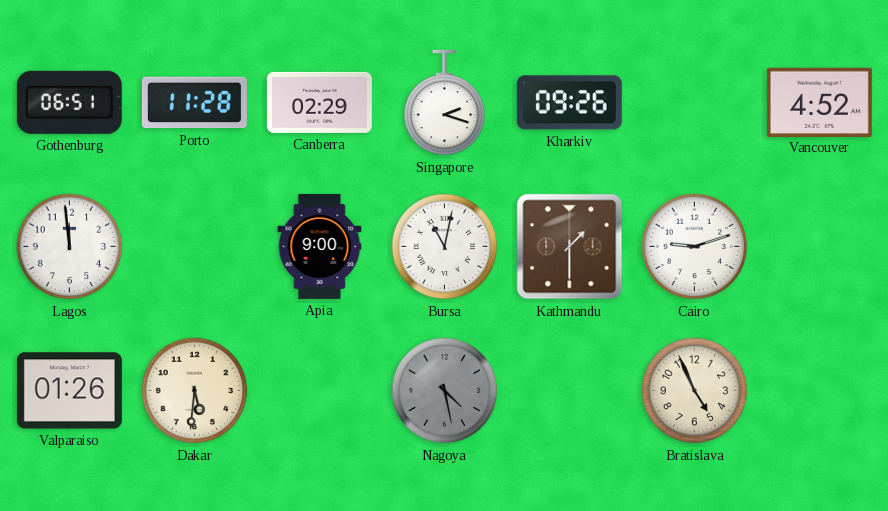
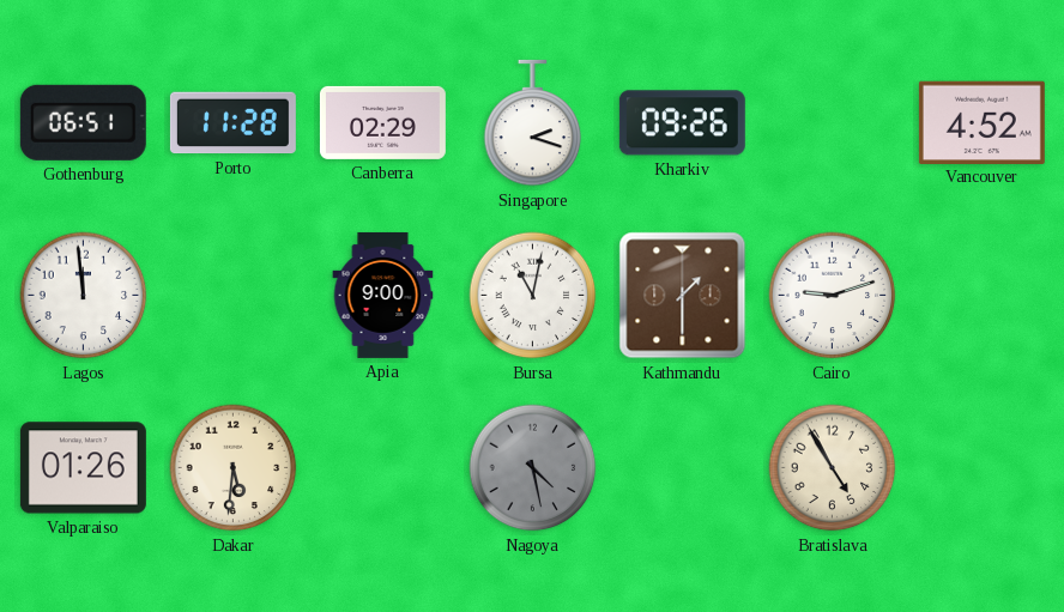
Bratislava: 4:56 -> 4:55 (833, 468)
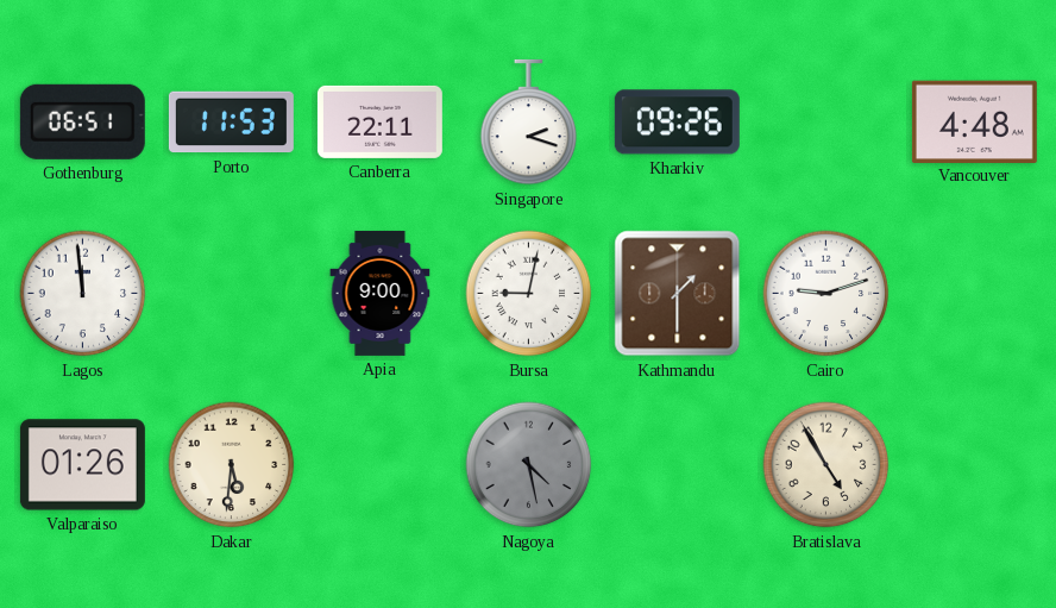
Porto: 11:28 -> 11:53 (231, 123)
Canberra: 02:29 -> 22:11 (379, 121)
Vancouver: 4:52 -> 4:48 (974, 121)
Bursa: 11:02 -> 9:02 (529, 294)
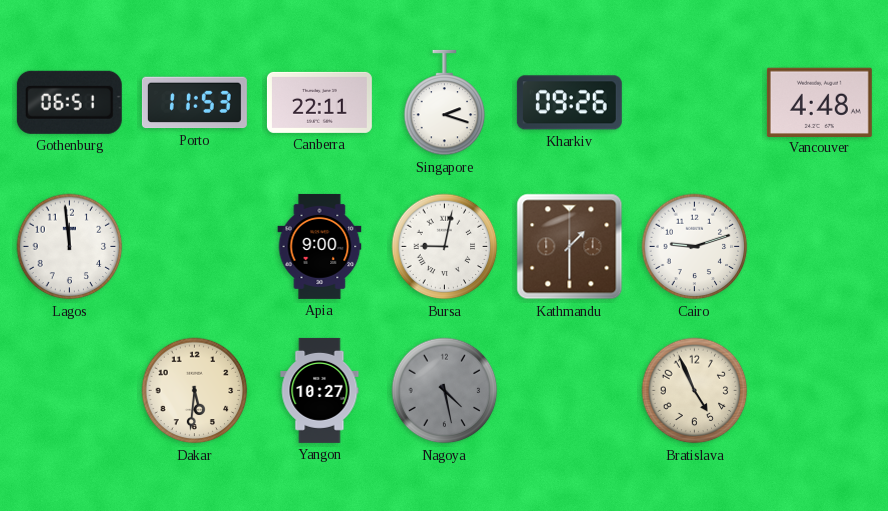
Valparaiso: 01:26 -> none (82, 465)
Yangon: none -> 10:27 (320, 390)
Bratislava: 4:55 -> 4:56 (695, 391)
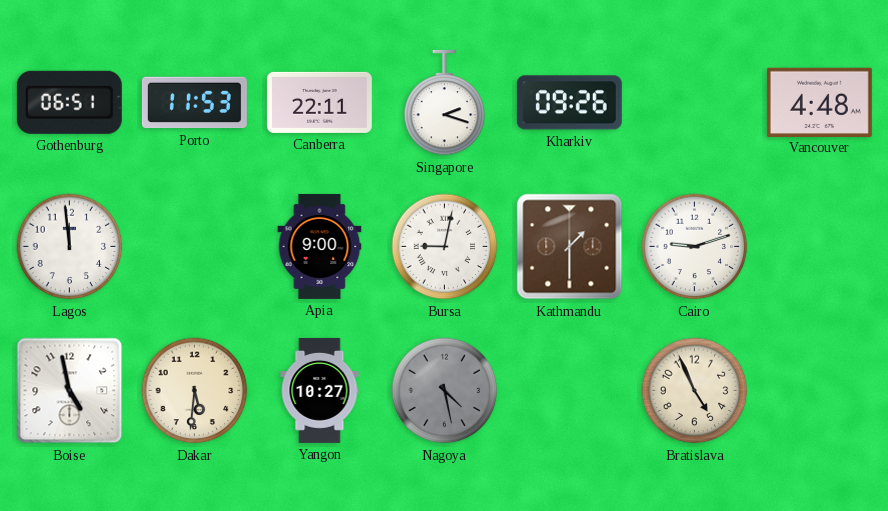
Boise: none -> 4:58 (70, 391)
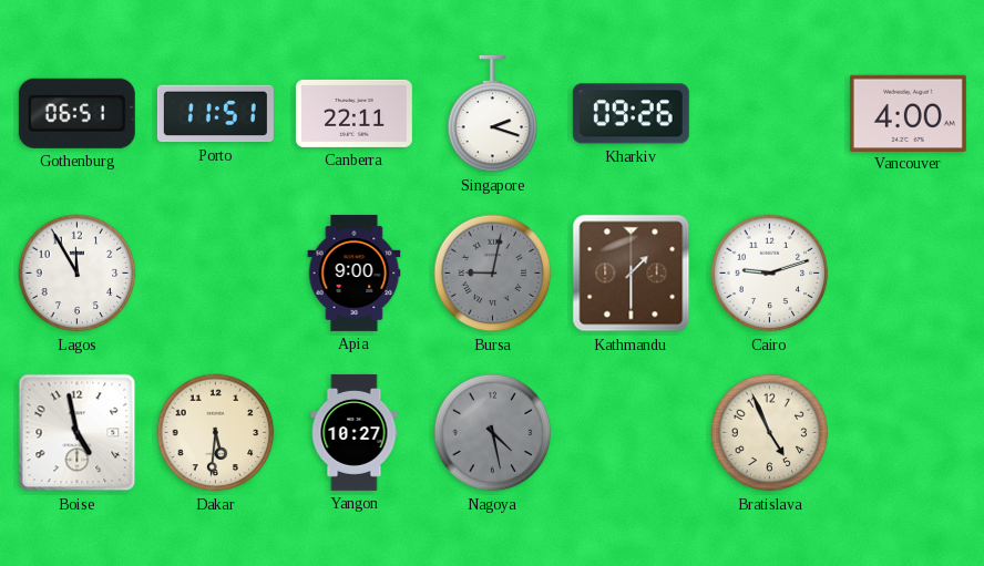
Porto: 11:53 -> 11:51 (215, 114)
Vancouver: 4:48 -> 4:00 (908, 113)
Lagos: 11:59 -> 11:55 (78, 274)
Bursa dial: white -> grey (493, 274)
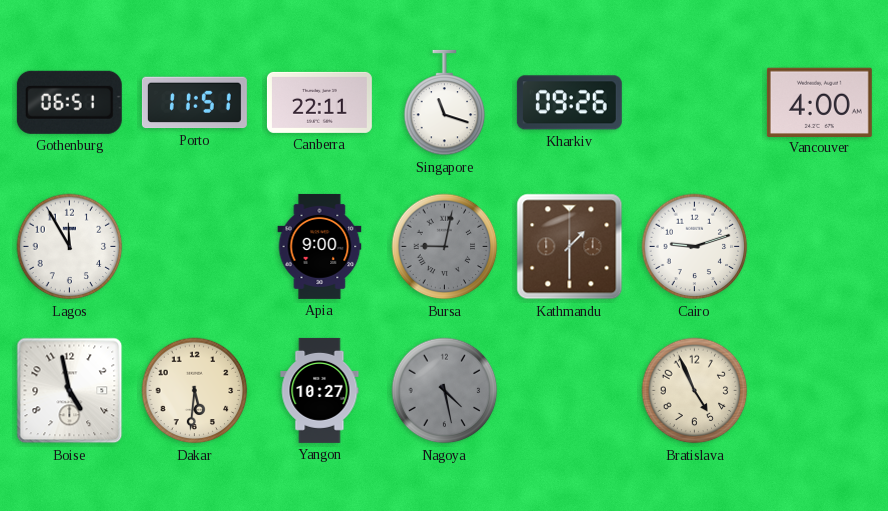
Singapore: 2:18 -> 11:18 (445, 103)
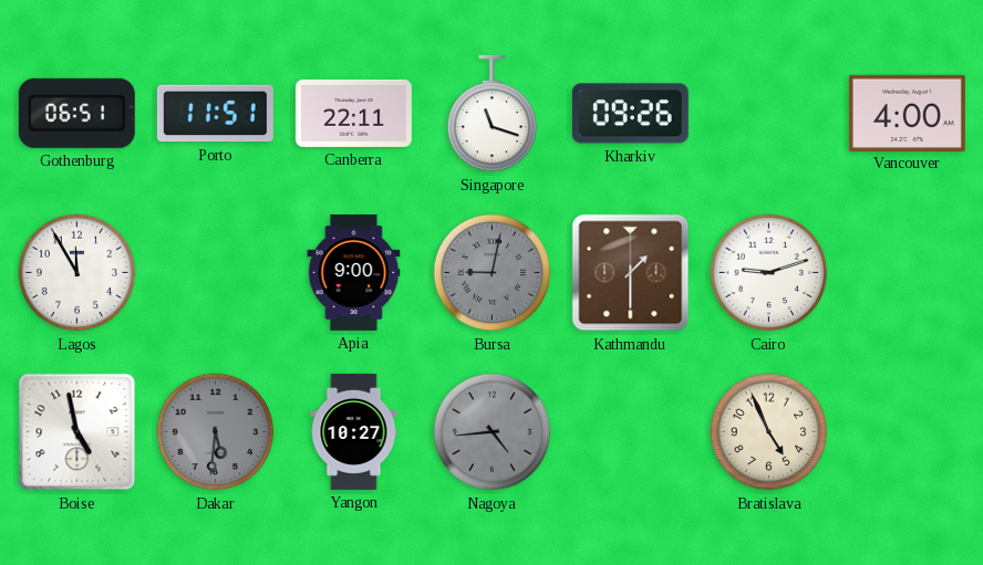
Dakar dial: cream -> grey (216, 432)
Nagoya: 4:28 -> 4:44 (493, 432)
